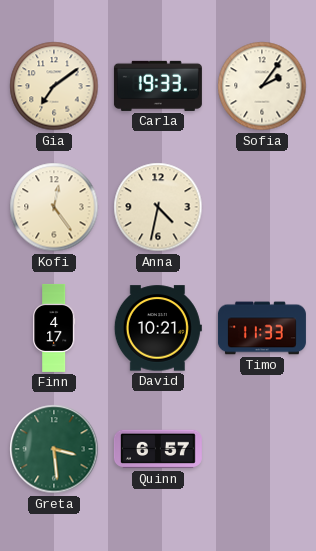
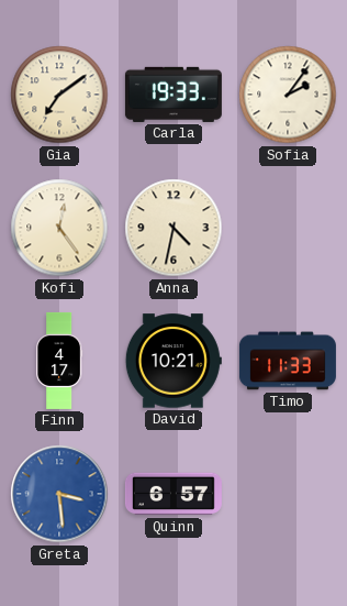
Greta dial: green -> blue (59, 494)
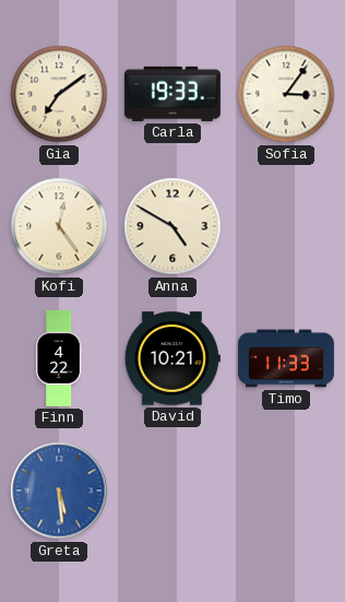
Sofia: 2:06 -> 3:06 (286, 94)
Anna: 4:32 -> 4:50 (172, 226)
Finn: 4:17 -> 4:22 (59, 358)
Greta: 3:29 -> 5:29 (59, 491)
Quinn: 6:57 -> none (173, 494)
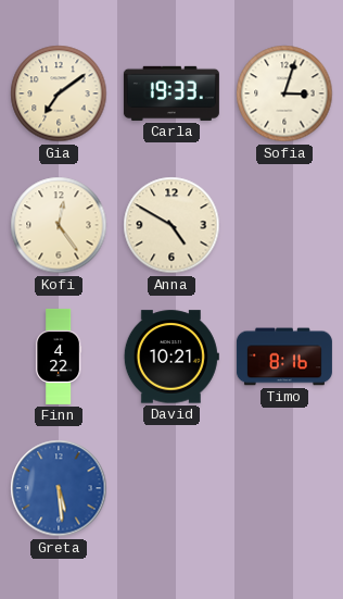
Sofia: 3:06 -> 3:03 (284, 93)
Timo: 11:33 -> 8:16 (284, 357)
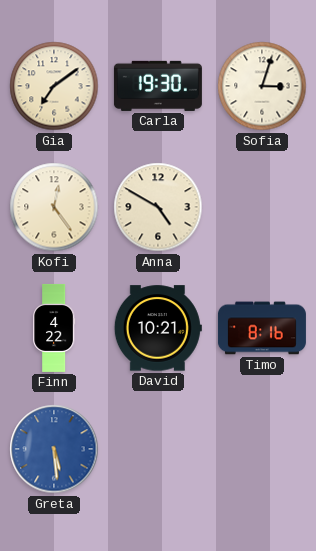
Carla: 19:33 -> 19:30 (158, 86)
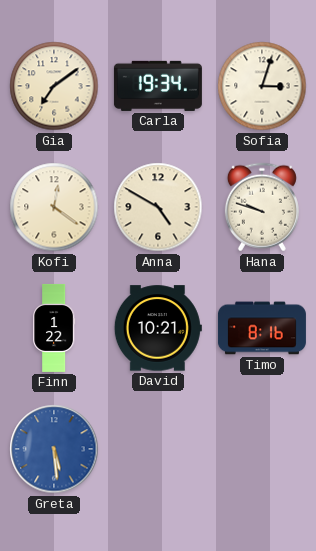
Carla: 19:30 -> 19:34 (158, 86)
Kofi: 12:24 -> 12:21 (54, 207)
Hana: none -> 9:48 (262, 207)
Finn: 4:22 -> 1:22 (54, 328)
